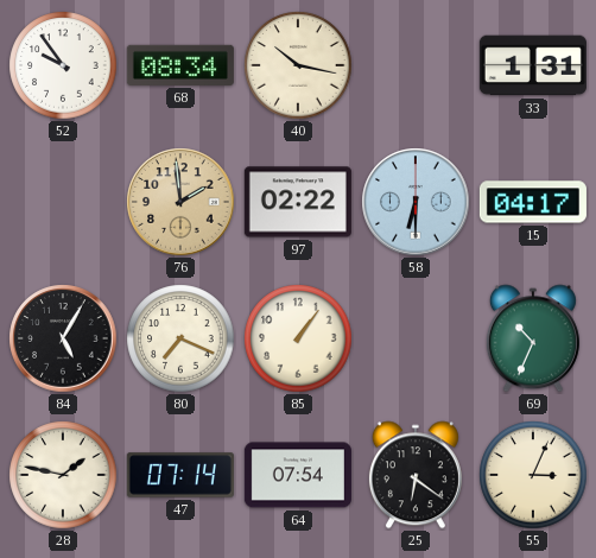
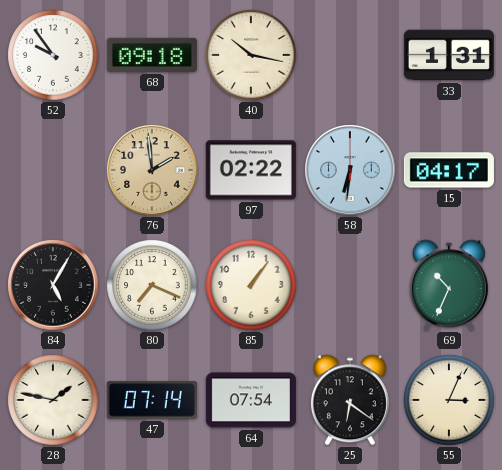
68: 08:34 -> 09:18 (152, 55)
58: 6:30 -> 6:31 (350, 170)
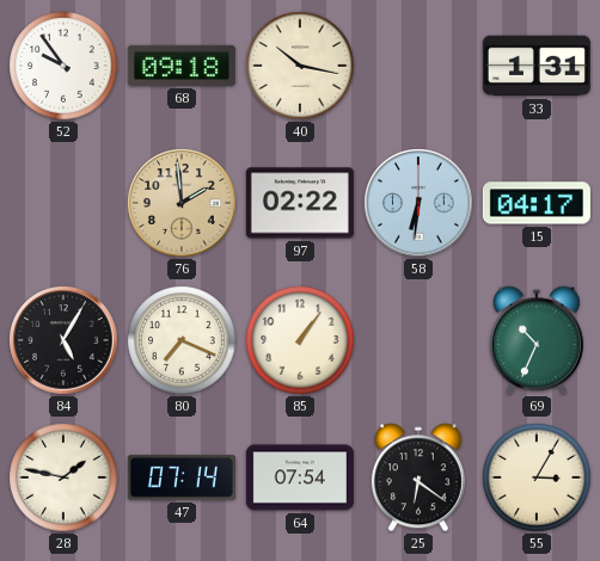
55: 3:04 -> 3:05 (537, 477)
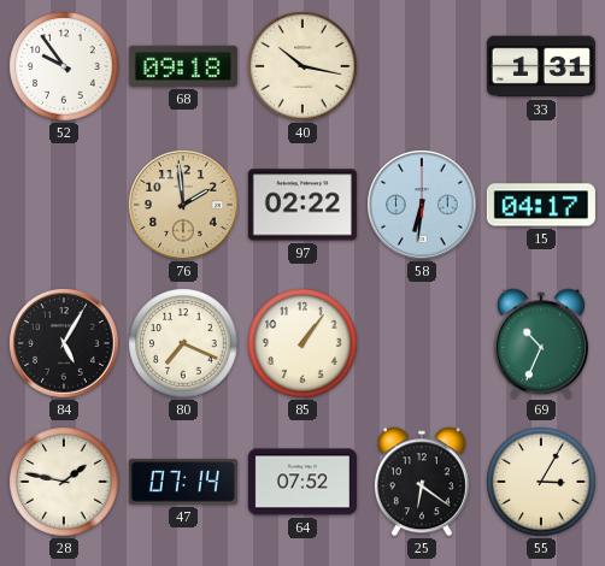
64: 07:54 -> 07:52 (302, 482)
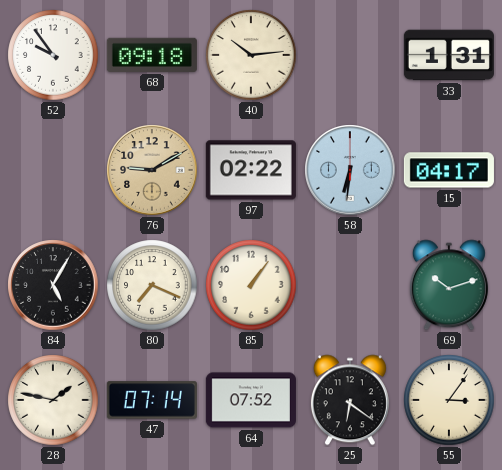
40: 10:17 -> 10:14 (251, 55)
76: 1:59 -> 9:10 (152, 170)
69: 10:34 -> 10:12 (449, 285)
55: 3:05 -> 3:06 (449, 400)
